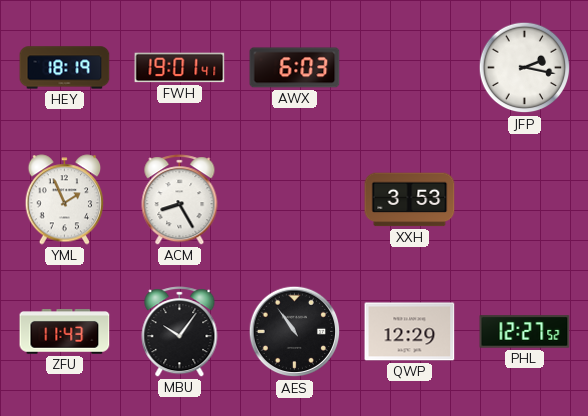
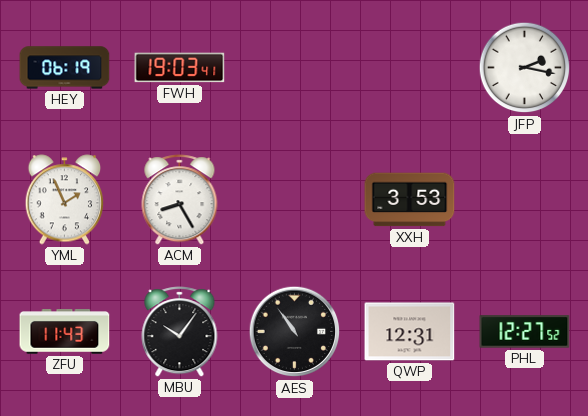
HEY: 18:19 -> 06:19 (65, 68)
FWH: 19:01 -> 19:03 (180, 68)
AWX: 6:03 -> none (295, 68)
QWP: 12:29 -> 12:31 (410, 332)
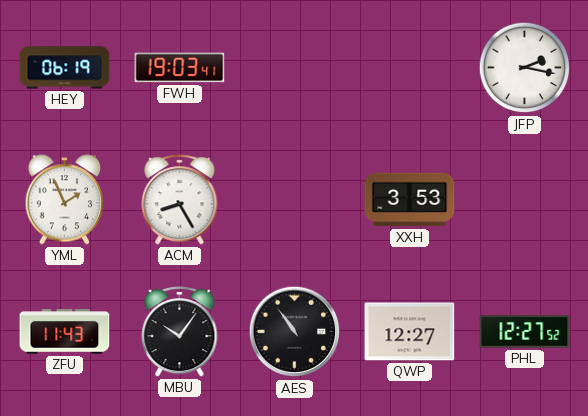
QWP: 12:31 -> 12:27 (410, 332)
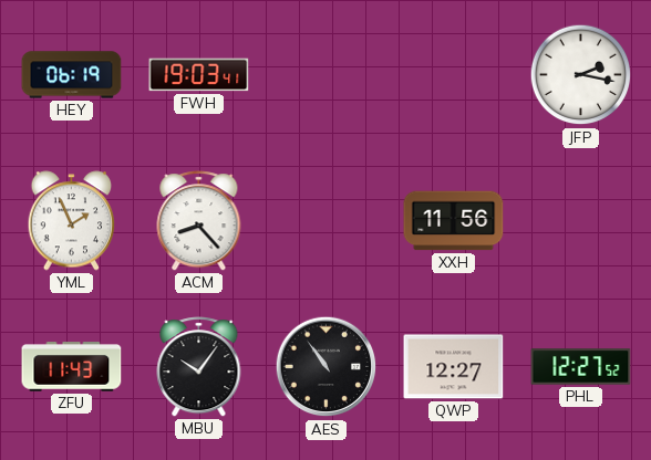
ACM: 8:25 -> 8:23 (199, 221)
XXH: 3:53 -> 11:56 (454, 221)
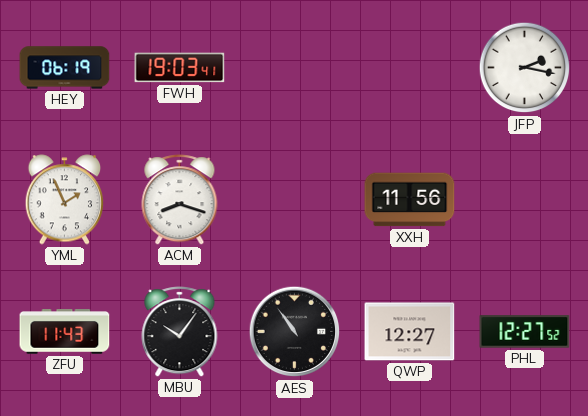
ACM: 8:23 -> 8:18 (180, 200)
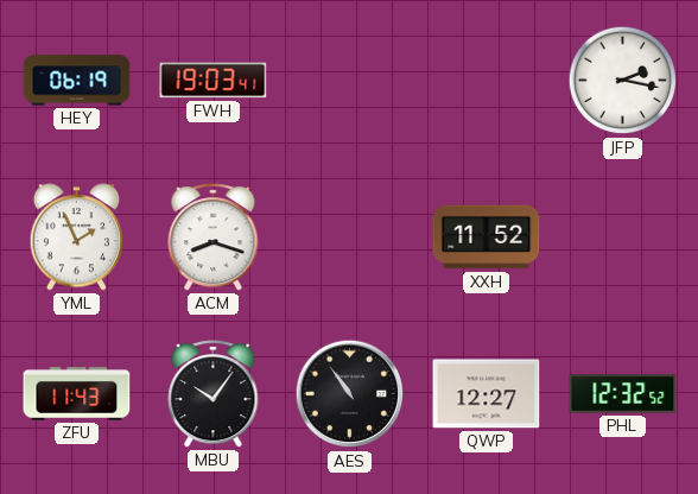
XXH: 11:56 -> 11:52 (487, 237)
PHL: 12:27 -> 12:32 (623, 394)
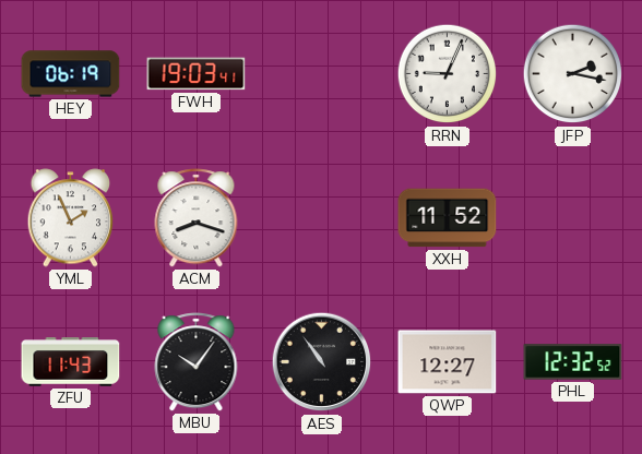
RRN: none -> 9:04 (448, 74)
